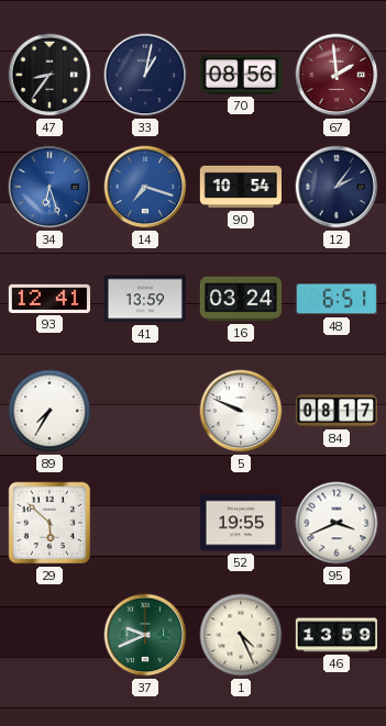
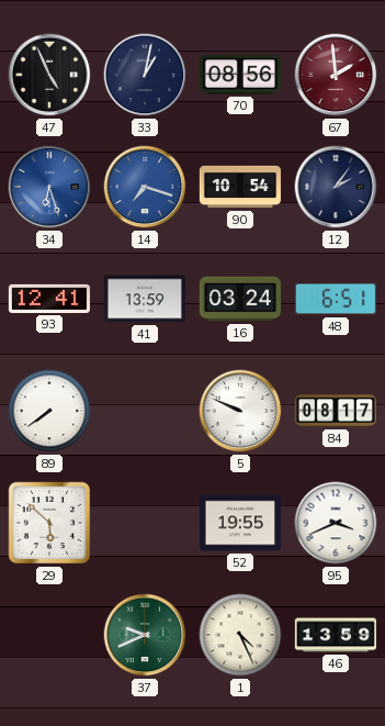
47: 8:36 -> 4:56 (49, 75)
89: 7:35 -> 7:39 (49, 411)
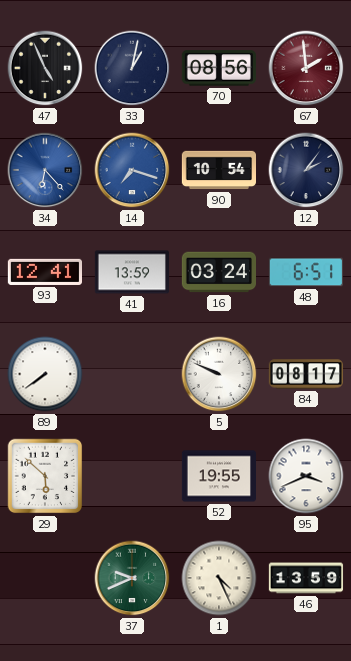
34: 6:27 -> 6:23 (45, 170)
